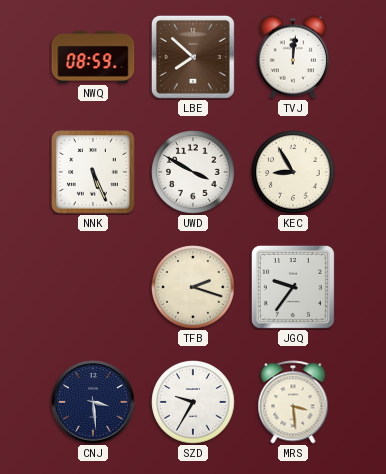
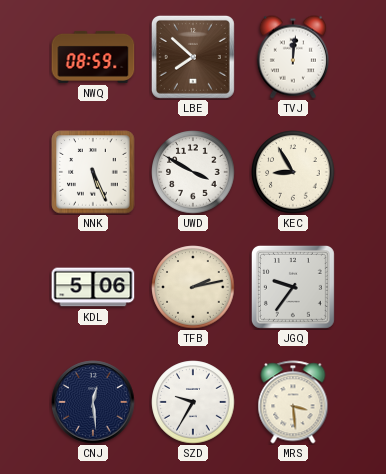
KDL: none -> 5:06 (93, 287)
TFB: 2:18 -> 2:13 (193, 287)
CNJ: 3:29 -> 12:29 (93, 402)
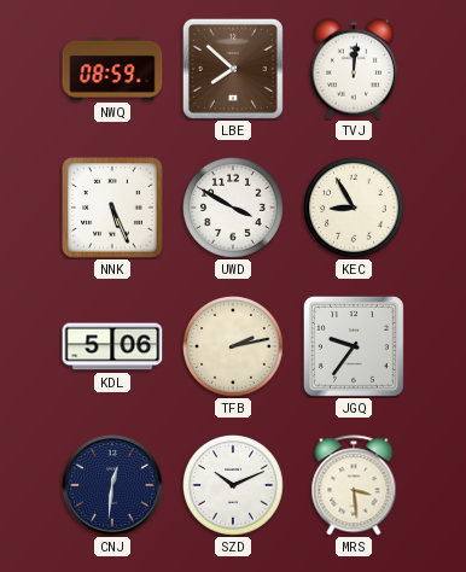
CNJ: 12:29 -> 12:31 (112, 485)
SZD: 9:35 -> 10:11 (233, 485)
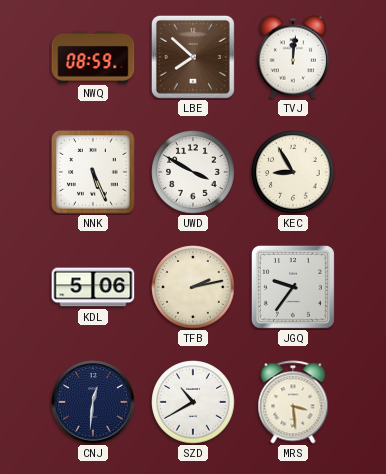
SZD: 10:11 -> 10:40 (193, 402)
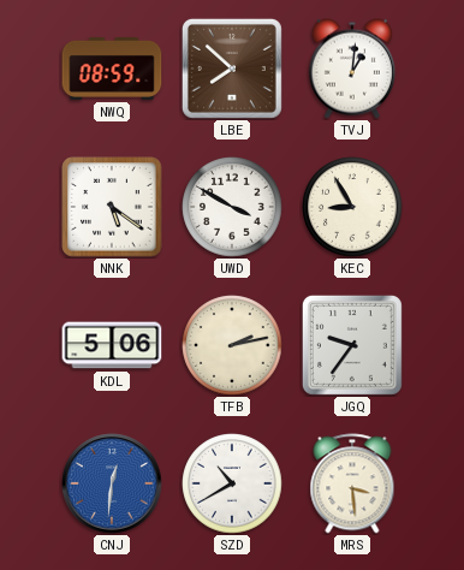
TVJ: 12:01 -> 1:01 (352, 69)
NNK: 5:26 -> 5:21 (112, 207)
CNJ dial: navy -> blue (112, 483)
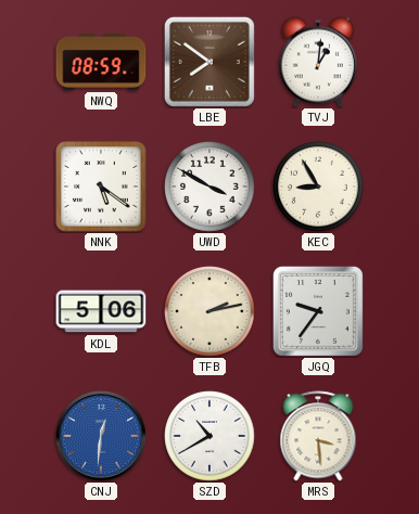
LBE: 7:52 -> 7:51 (210, 62)
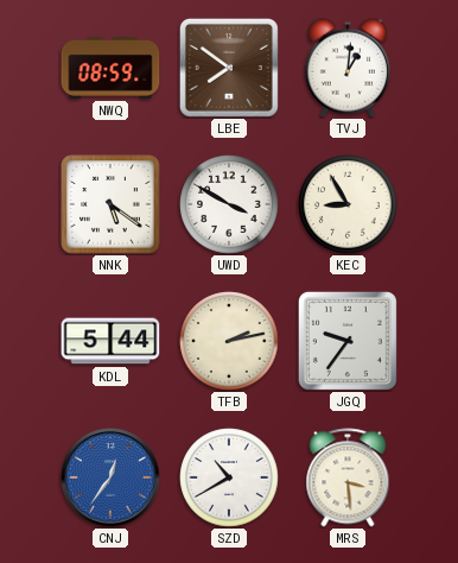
KDL: 5:06 -> 5:44 (110, 341)
CNJ: 12:31 -> 12:36 (110, 477)
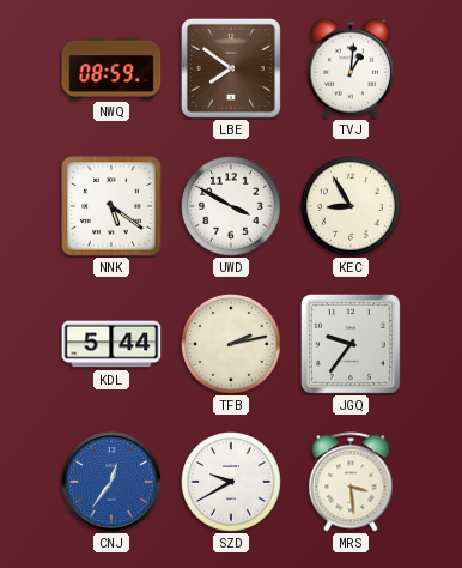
SZD: 10:40 -> 9:40 (231, 482)
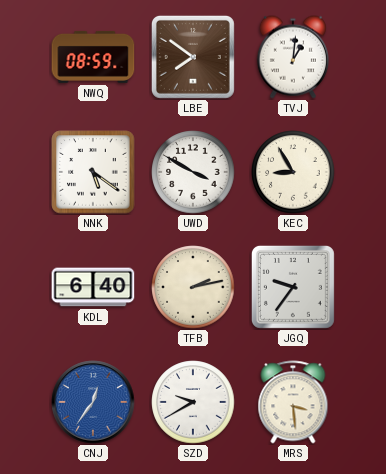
KDL: 5:44 -> 6:40 (93, 287)
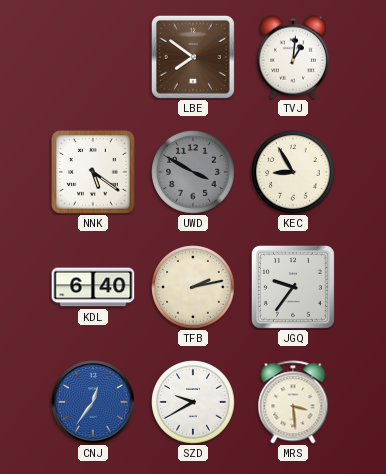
NWQ: 08:59 -> none (93, 57)
UWD dial: white -> grey (193, 172)
